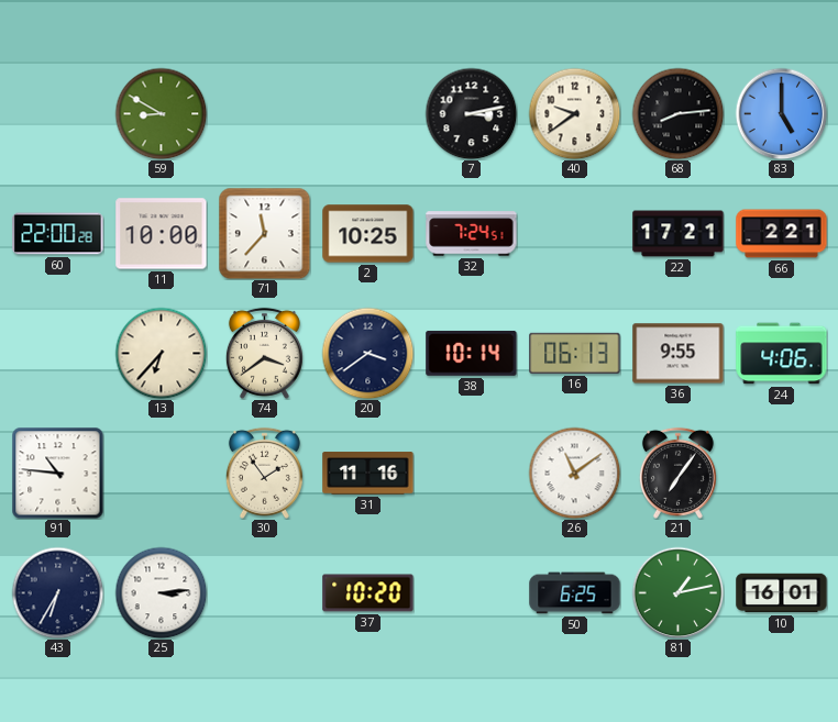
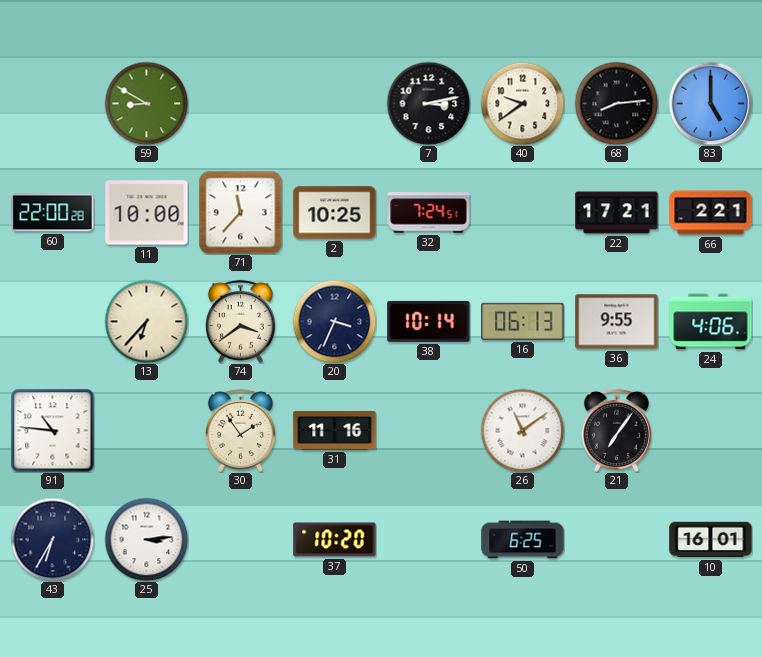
20: 3:39 -> 3:34 (334, 321)
81: 1:13 -> none (677, 592)
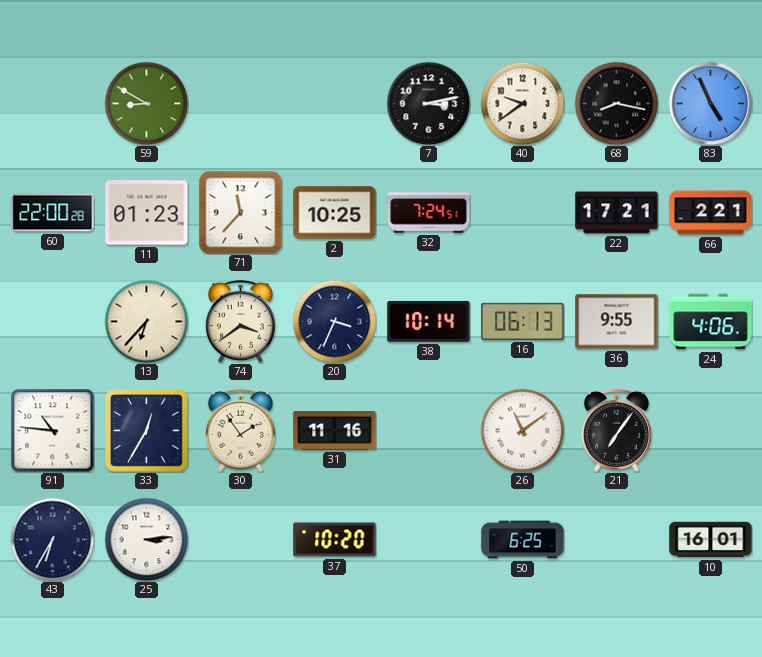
68: 8:14 -> 8:17 (616, 103)
83: 5:00 -> 4:56 (710, 103)
11: 10:00 -> 01:23 (147, 213)
33: none -> 12:35 (147, 431)
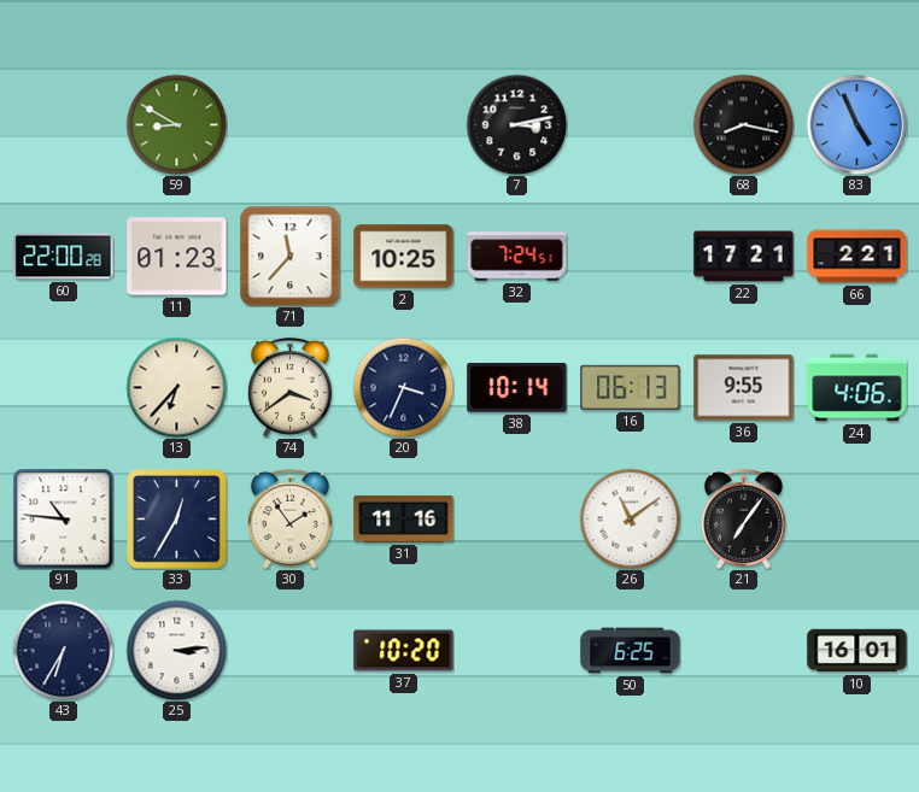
40: 9:39 -> none (522, 103)
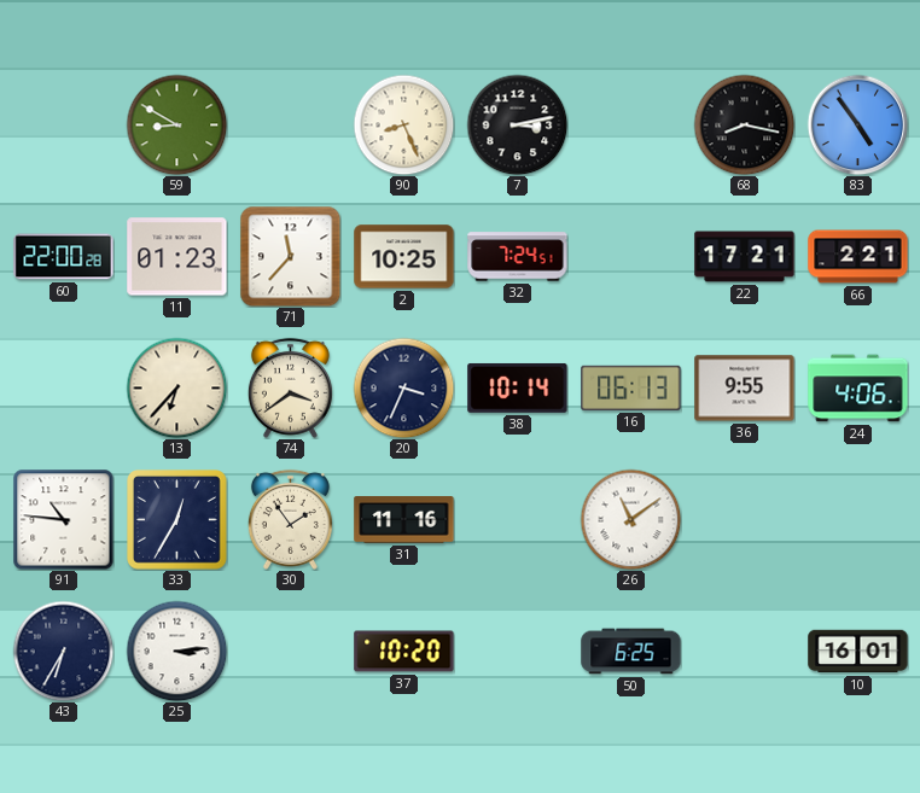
90: none -> 8:26 (403, 124)
83: 4:56 -> 4:54 (857, 124)
21: 7:06 -> none (743, 518)
